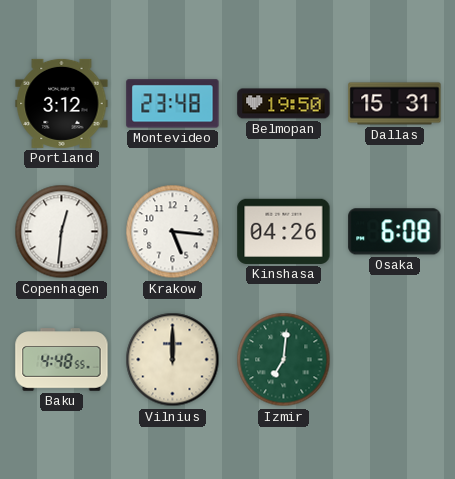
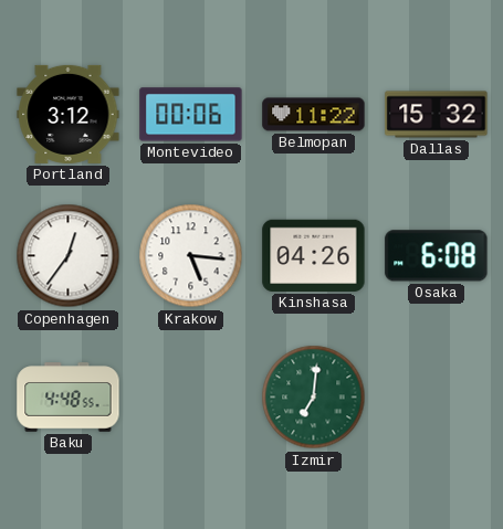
Montevideo: 23:48 -> 00:06 (191, 115)
Belmopan: 19:50 -> 11:22 (314, 115)
Dallas: 15:31 -> 15:32 (437, 115)
Copenhagen: 12:31 -> 12:36 (69, 256)
Vilnius: 12:00 -> none (173, 360)
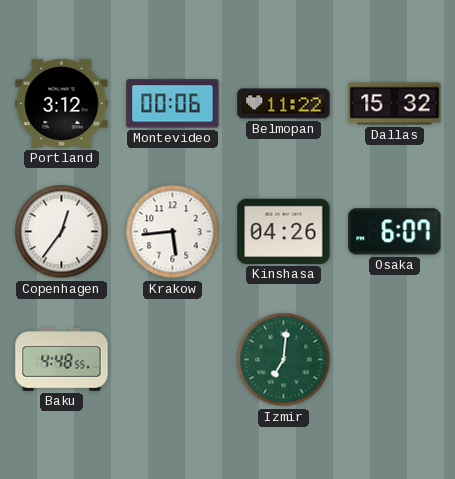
Krakow: 5:16 -> 5:44 (173, 232)
Osaka: 6:08 -> 6:07 (395, 232)
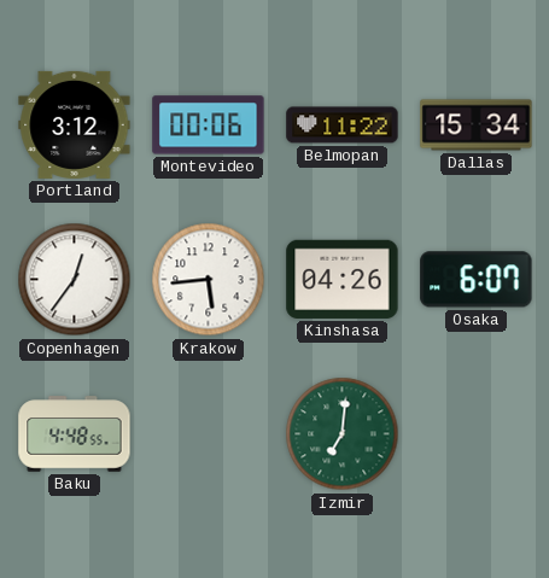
Dallas: 15:32 -> 15:34 (477, 125)
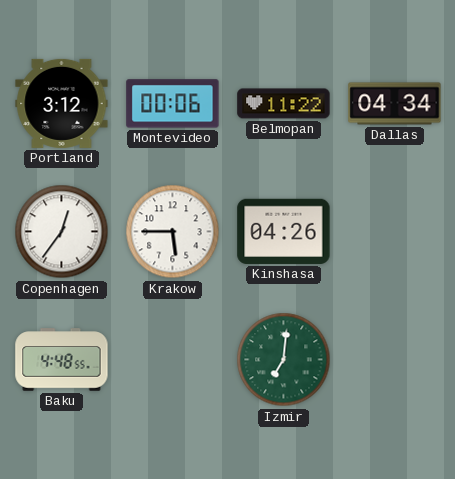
Dallas: 15:34 -> 04:34 (395, 104)
Krakow: 5:44 -> 5:45 (173, 232)
Osaka: 6:07 -> none (477, 280)
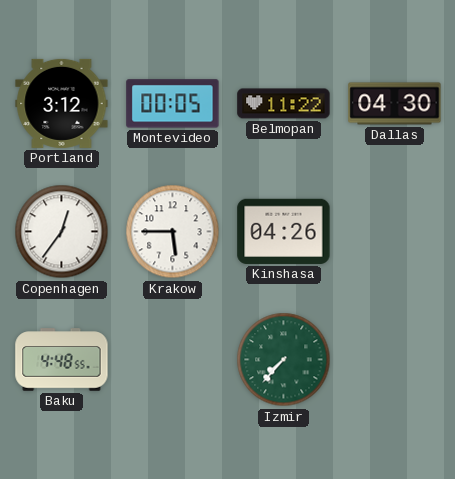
Montevideo: 00:06 -> 00:05 (173, 104)
Dallas: 04:34 -> 04:30 (395, 104)
Izmir: 7:01 -> 7:37 (284, 360)
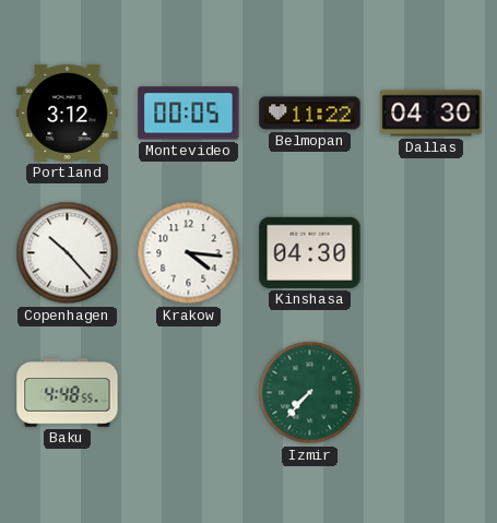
Copenhagen: 12:36 -> 10:23 (68, 253)
Krakow: 5:45 -> 4:16 (189, 253)
Kinshasa: 04:26 -> 04:30 (310, 252)
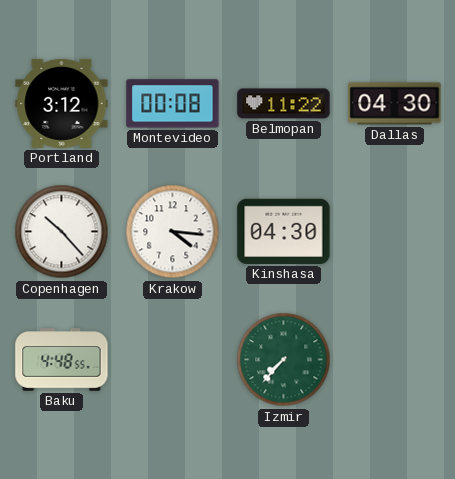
Montevideo: 00:05 -> 00:08 (173, 104)
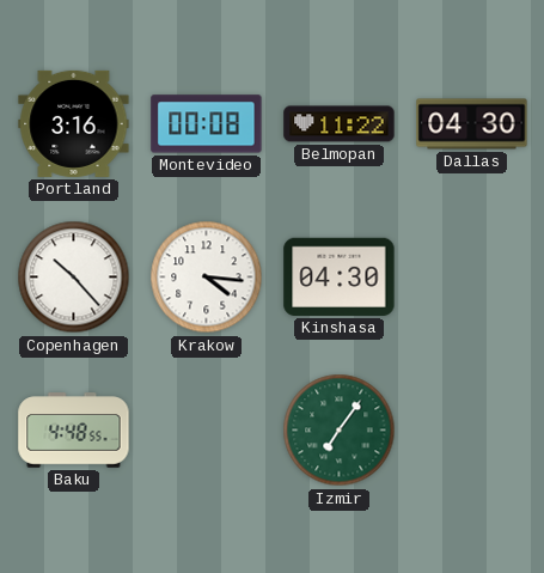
Portland: 3:12 -> 3:16 (74, 123)
Izmir: 7:37 -> 7:06 (340, 431)
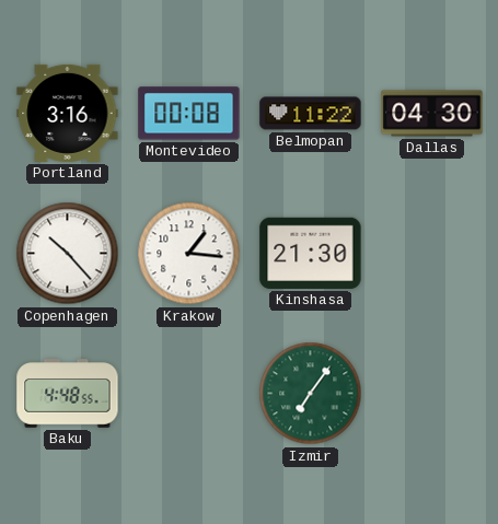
Krakow: 4:16 -> 1:16 (189, 254)
Kinshasa: 04:30 -> 21:30 (311, 253)
